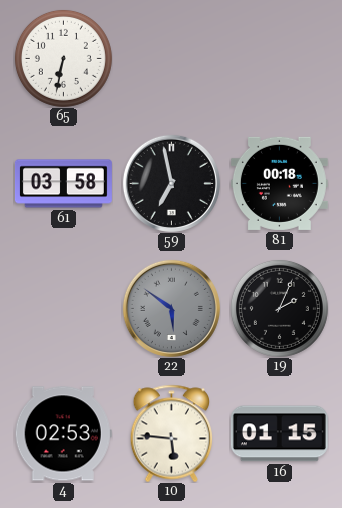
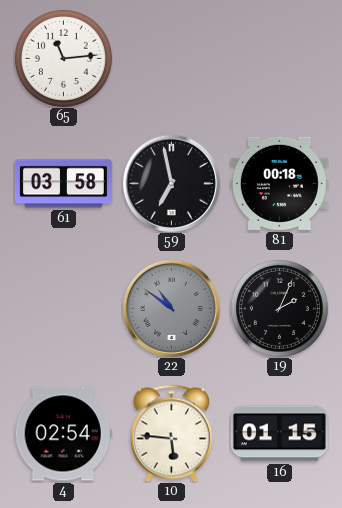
65: 6:32 -> 11:14 (63, 58)
22: 5:51 -> 10:51 (171, 308)
4: 02:53 -> 02:54 (63, 434)
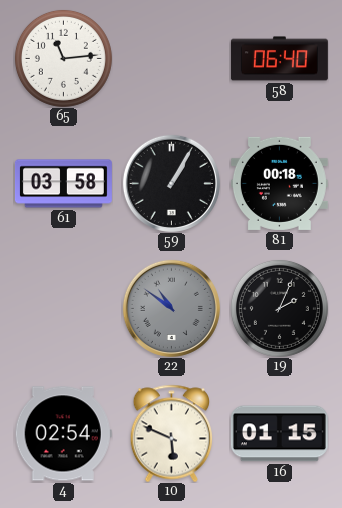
58: none -> 06:40 (279, 59)
59: 6:58 -> 1:05 (171, 183)
10: 5:46 -> 5:49 (172, 433)
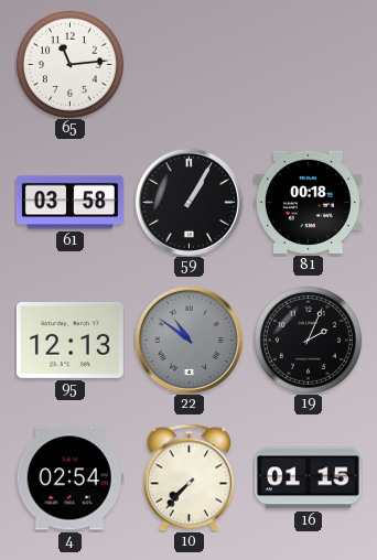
58: 06:40 -> none (279, 59)
95: none -> 12:13 (69, 340)
10: 5:49 -> 7:37 (190, 477)
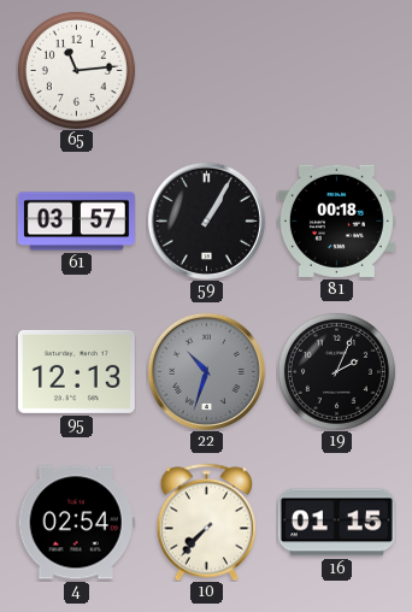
61: 03:58 -> 03:57 (76, 222)
22: 10:51 -> 10:33 (206, 371)
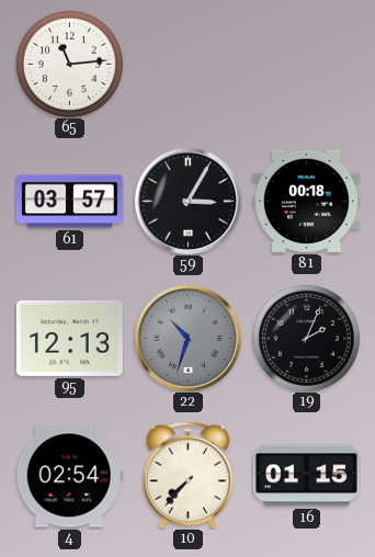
59: 1:05 -> 3:05 (187, 201)
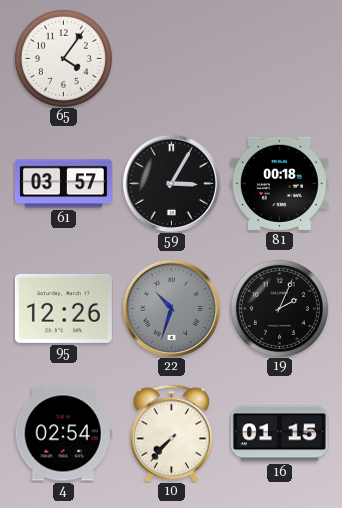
65: 11:14 -> 4:06 (63, 58)
95: 12:13 -> 12:26 (63, 308)
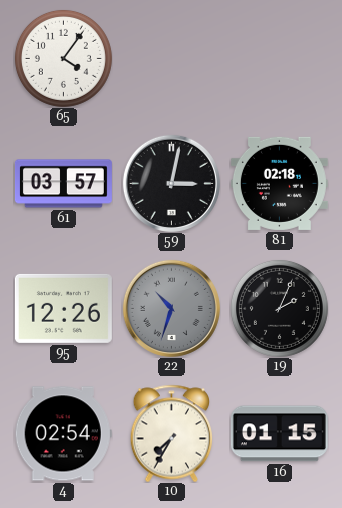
59: 3:05 -> 3:02 (171, 183)
81: 00:18 -> 02:18 (279, 183)
10: 7:37 -> 7:35 (172, 433)
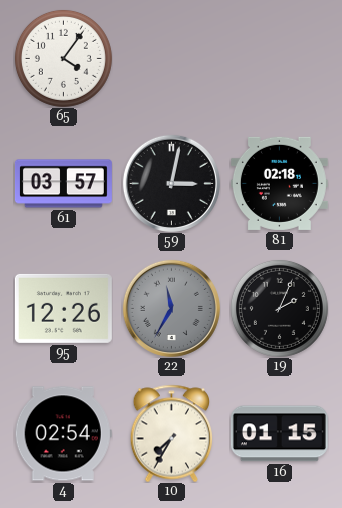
22: 10:33 -> 11:35 (171, 308)
